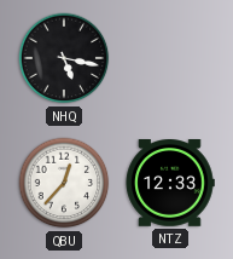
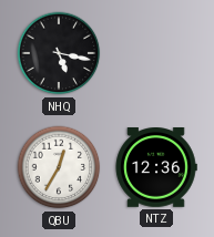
QBU: 12:37 -> 12:35 (59, 167)
NTZ: 12:33 -> 12:36 (156, 168)
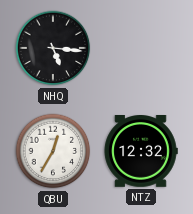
NHQ: 5:17 -> 5:16 (53, 48)
NTZ: 12:36 -> 12:32 (141, 152)
